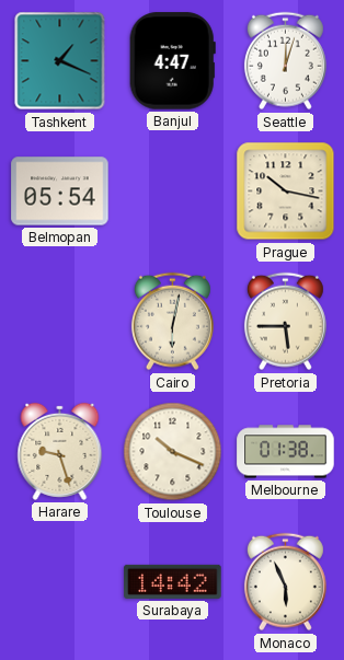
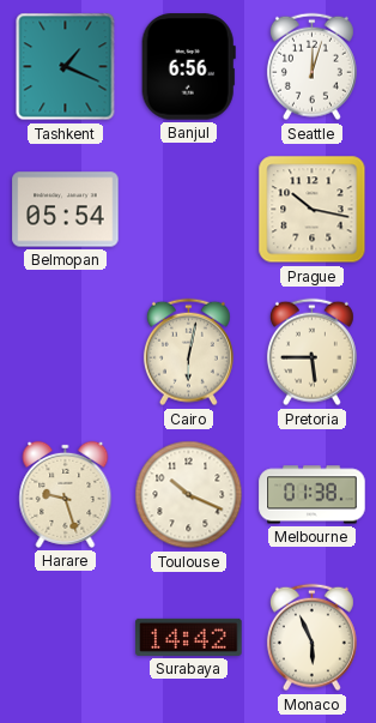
Banjul: 4:47 -> 6:56 (188, 67)
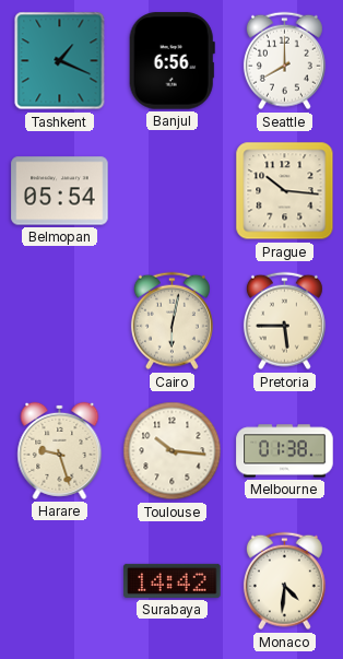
Seattle: 12:03 -> 8:00 (284, 61)
Prague: 10:17 -> 10:16 (285, 191)
Toulouse: 10:19 -> 10:16 (173, 451)
Monaco: 5:56 -> 4:31 (284, 581)
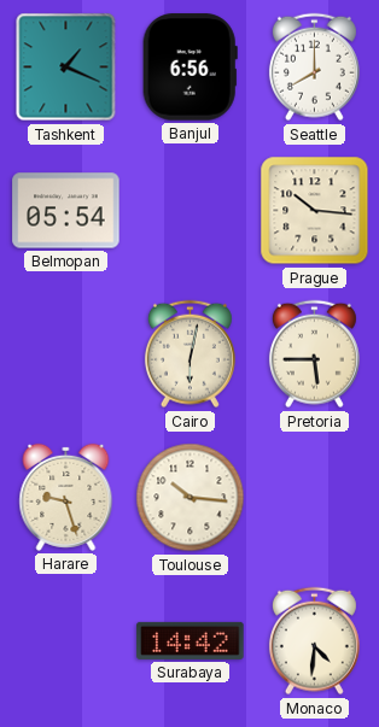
Melbourne: 01:38 -> none (285, 451)
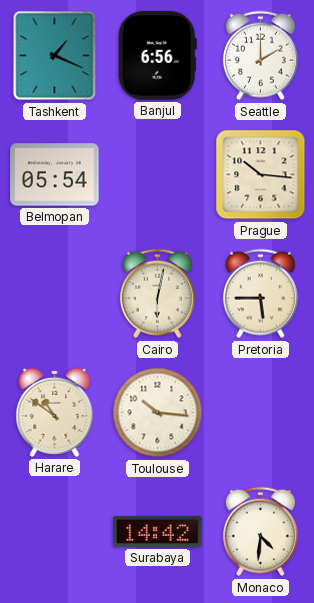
Seattle: 8:00 -> 2:00 (260, 56)
Harare: 9:27 -> 10:51 (55, 412)
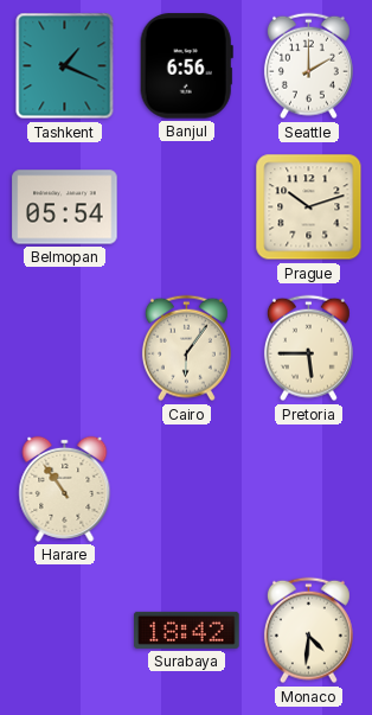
Prague: 10:16 -> 10:12 (309, 208)
Cairo: 6:02 -> 6:06 (186, 349)
Harare: 10:51 -> 10:54 (65, 489)
Toulouse: 10:16 -> none (158, 413)
Surabaya: 14:42 -> 18:42 (187, 630)
